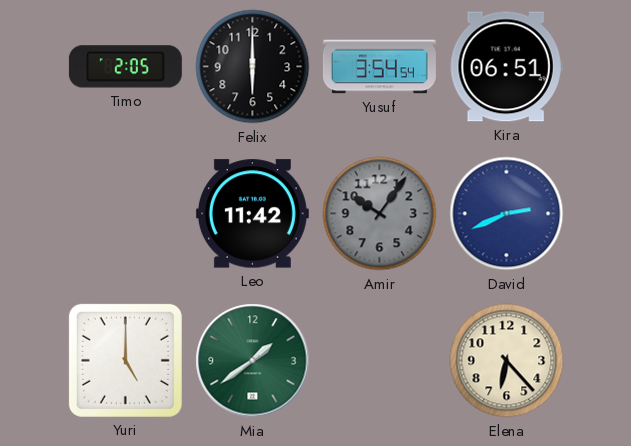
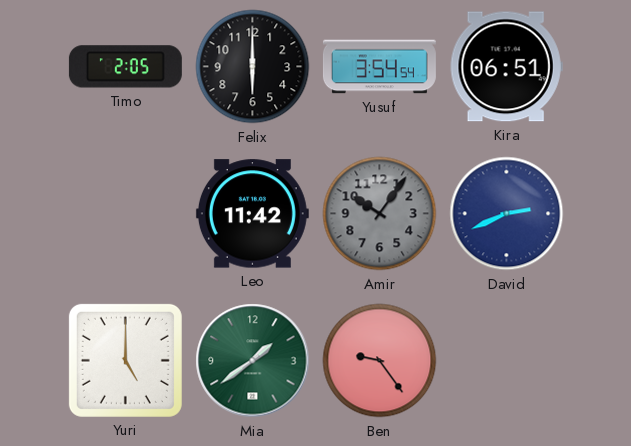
Ben: none -> 9:24 (380, 361)
Elena: 6:23 -> none (507, 361)
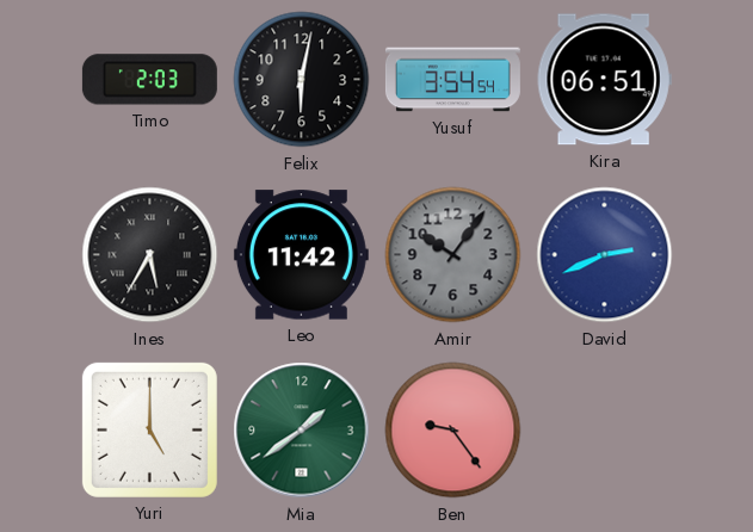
Timo: 2:05 -> 2:03 (149, 80)
Felix: 6:00 -> 6:02 (302, 80)
Ines: none -> 5:35 (150, 255)
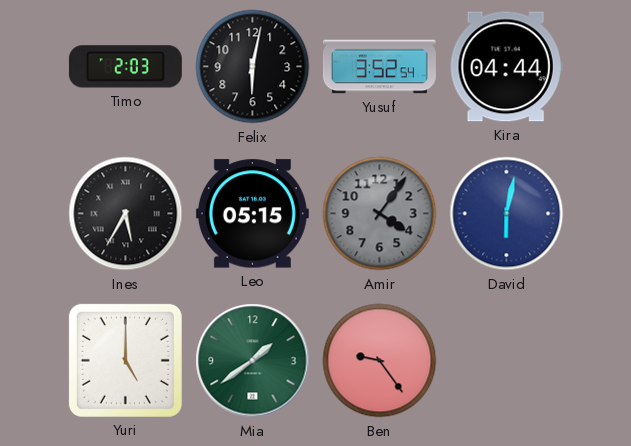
Yusuf: 3:54 -> 3:52 (379, 67)
Kira: 06:51 -> 04:44 (506, 67)
Leo: 11:42 -> 05:15 (252, 214)
Amir: 10:06 -> 4:06 (380, 214)
David: 2:41 -> 6:02 (507, 214)
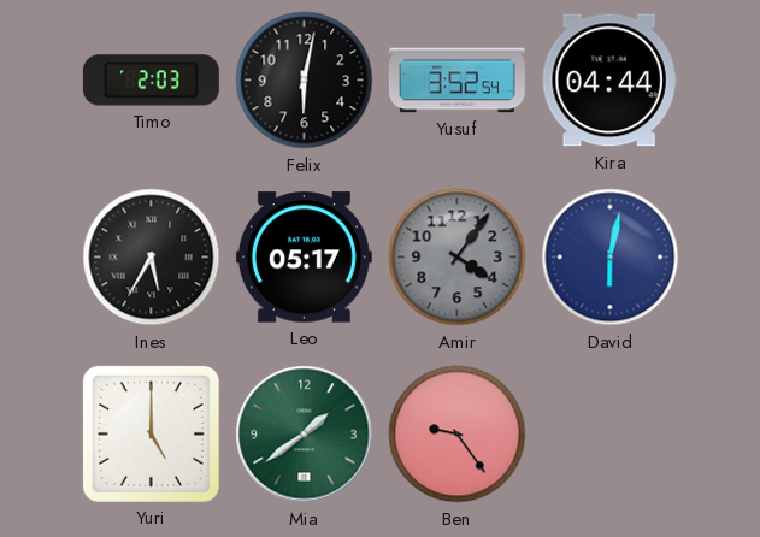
Leo: 05:15 -> 05:17 (304, 258)
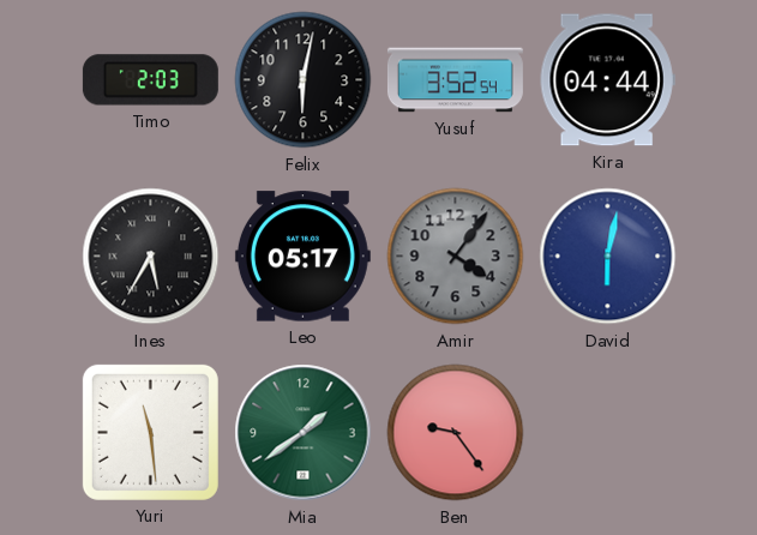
Yuri: 5:00 -> 11:29 (150, 432)
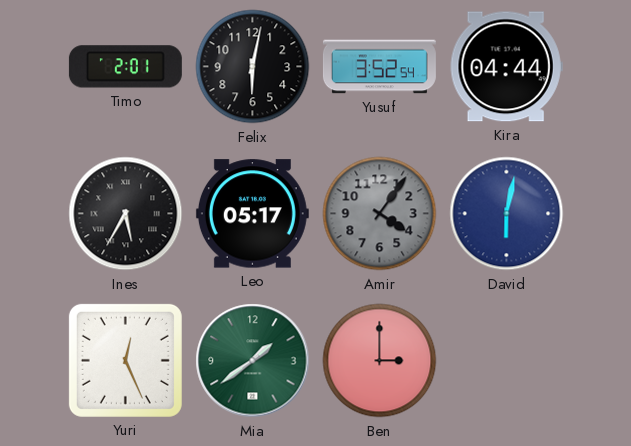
Timo: 2:03 -> 2:01 (125, 67)
Yuri: 11:29 -> 12:26 (125, 360)
Ben: 9:24 -> 3:00 (380, 361)
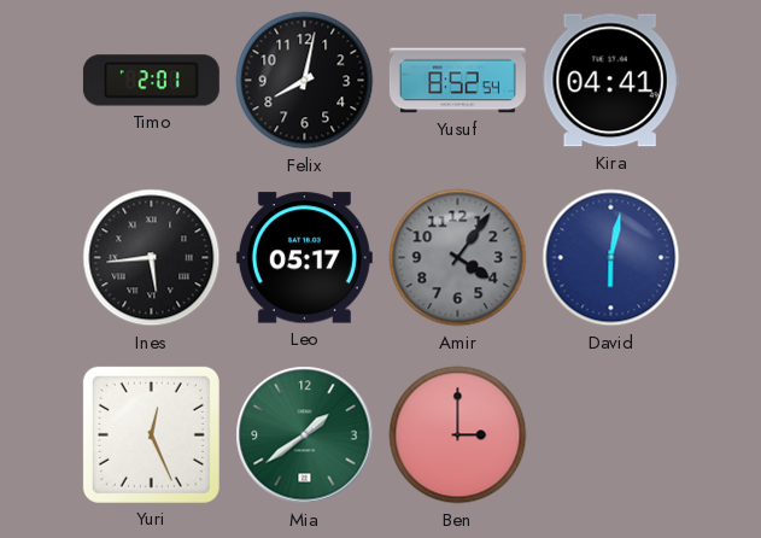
Felix: 6:02 -> 8:02 (305, 81)
Yusuf: 3:52 -> 8:52 (457, 81)
Kira: 04:44 -> 04:41 (610, 81)
Ines: 5:35 -> 5:44 (152, 258)
